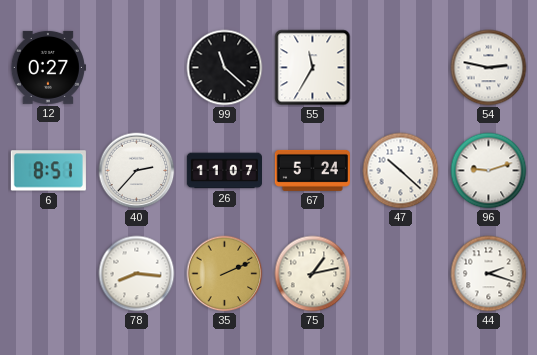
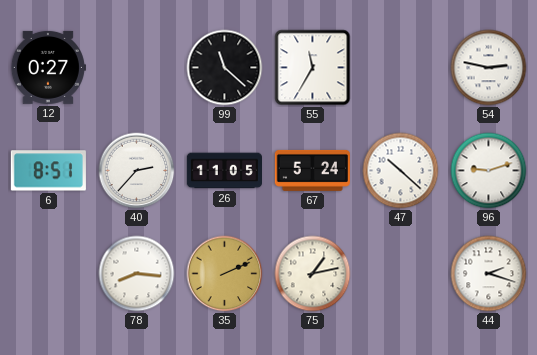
26: 11:07 -> 11:05 (224, 171)
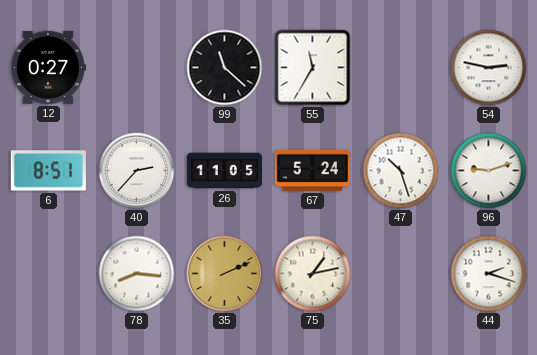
47: 10:22 -> 10:27 (401, 171)
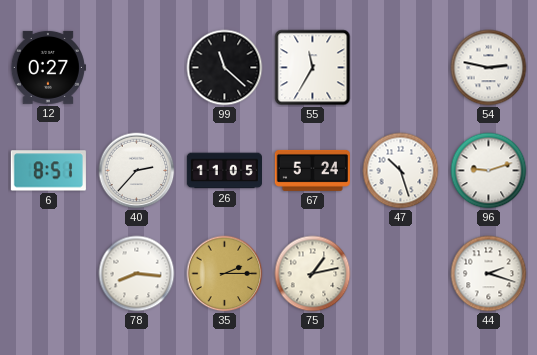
35: 2:11 -> 2:15 (225, 274)
